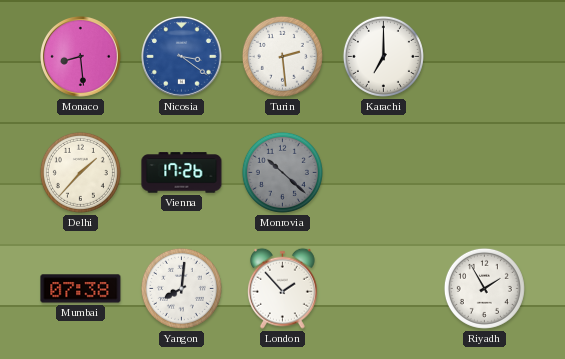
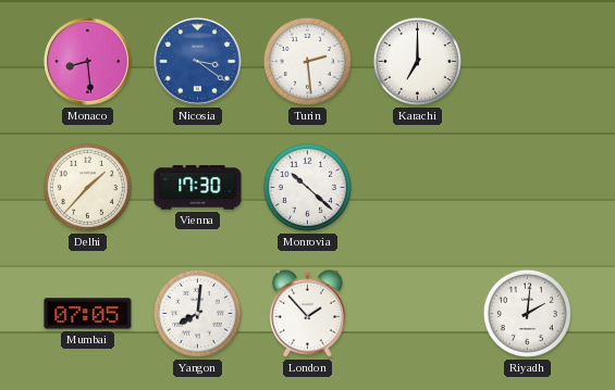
Vienna: 17:26 -> 17:30 (198, 188)
Monrovia dial: grey -> white (307, 187)
Mumbai: 07:38 -> 07:05 (88, 314)
Riyadh: 1:55 -> 2:01 (527, 313)
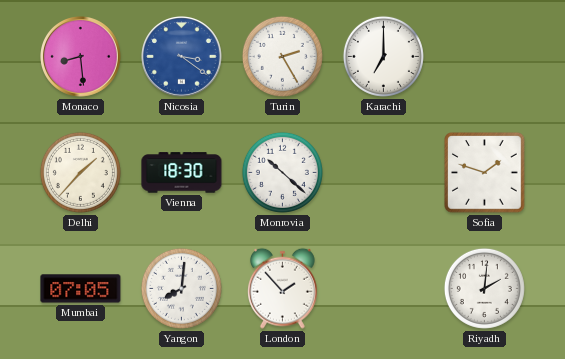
Turin: 2:29 -> 2:25 (282, 56)
Vienna: 17:30 -> 18:30 (182, 173)
Sofia: none -> 1:48 (485, 173)
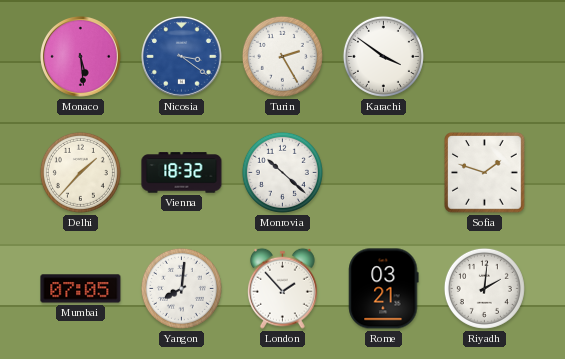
Monaco: 8:29 -> 5:29 (81, 57)
Karachi: 7:00 -> 3:51 (383, 56)
Vienna: 18:30 -> 18:32 (182, 173)
Rome: none -> 03:21 (384, 289)
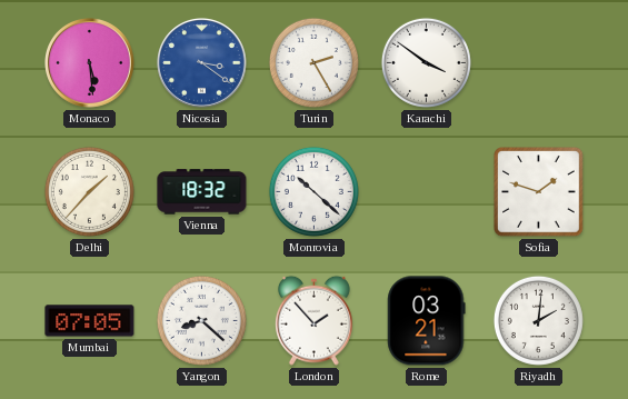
Yangon: 8:01 -> 8:22 (201, 320)
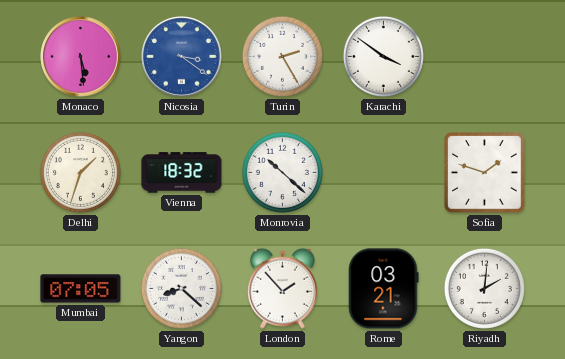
Delhi: 1:37 -> 1:33 (80, 172)
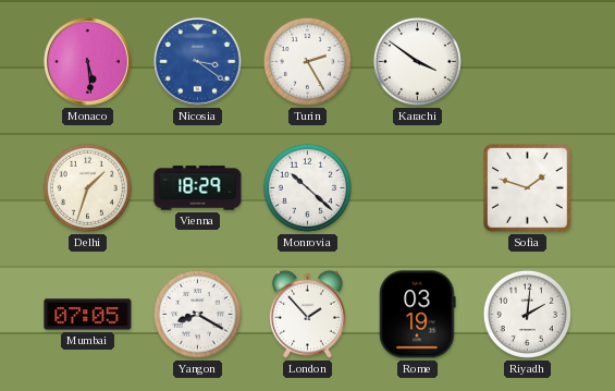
Vienna: 18:32 -> 18:29 (198, 188)
Yangon: 8:22 -> 8:20 (197, 314)
Rome: 03:21 -> 03:19 (418, 315)
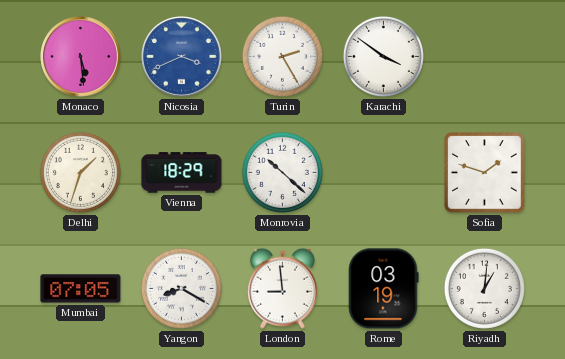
Nicosia: 3:21 -> 3:41 (182, 57)
London: 1:53 -> 8:59 (282, 288)
Riyadh: 2:01 -> 1:01 (484, 288)
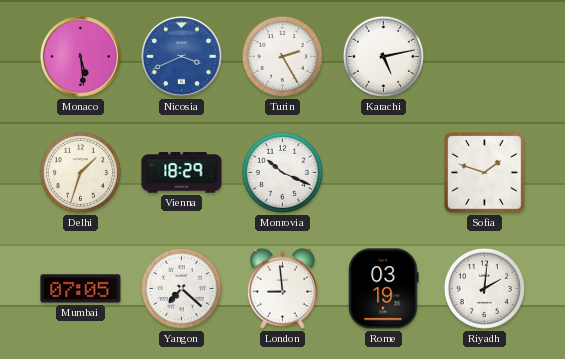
Karachi: 3:51 -> 5:13 (383, 56)
Monrovia: 10:22 -> 10:19 (282, 172)
Yangon: 8:20 -> 7:22 (181, 288)
Riyadh: 1:01 -> 2:01 (484, 288)
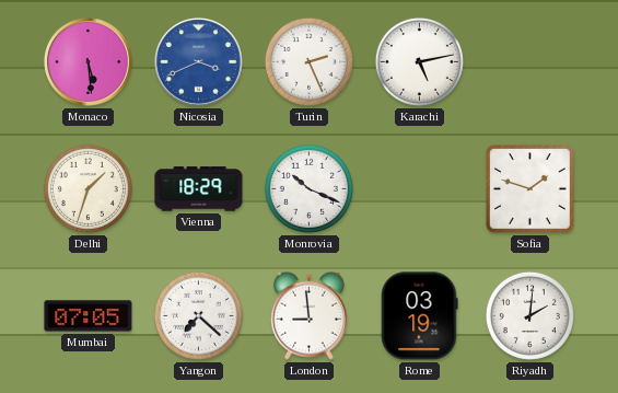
Turin: 2:25 -> 2:26 (308, 61)
